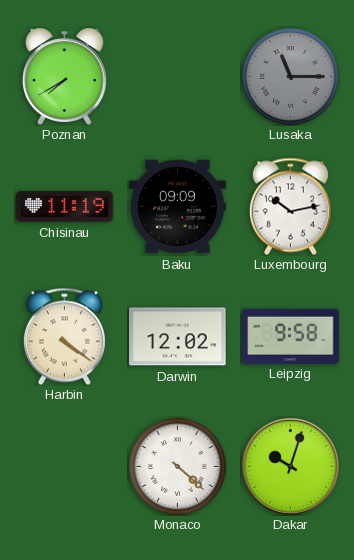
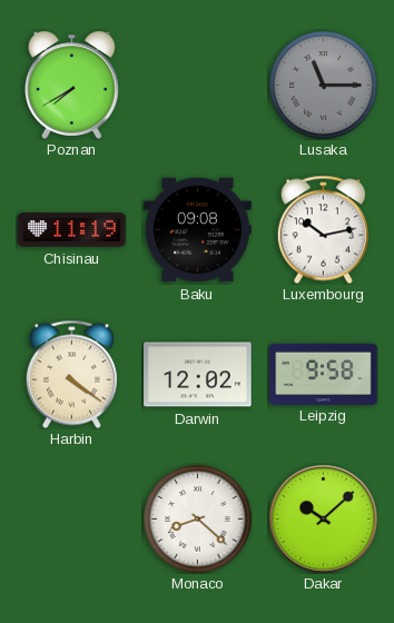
Baku: 09:09 -> 09:08 (198, 230)
Monaco: 4:22 -> 8:22 (198, 520)
Dakar: 10:03 -> 10:08 (323, 518)
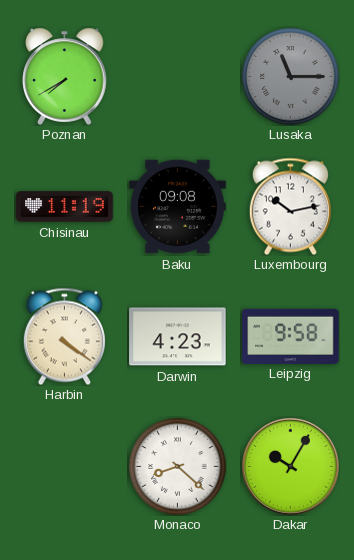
Darwin: 12:02 -> 4:23 (178, 337)
Dakar: 10:08 -> 10:05 (290, 466)
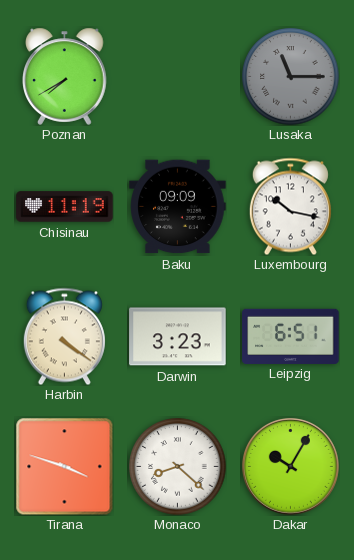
Baku: 09:08 -> 09:09 (178, 207)
Luxembourg: 10:13 -> 10:17 (290, 206)
Darwin: 4:23 -> 3:23 (178, 337)
Leipzig: 9:58 -> 6:51 (291, 336)
Tirana: none -> 3:48 (64, 466)
